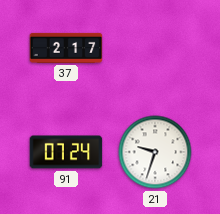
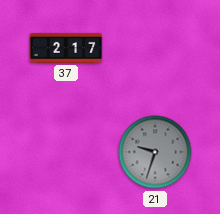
91: 07:24 -> none (66, 152)
21 dial: white -> grey (155, 152)
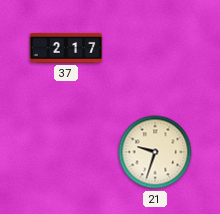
21 dial: grey -> cream (155, 152)
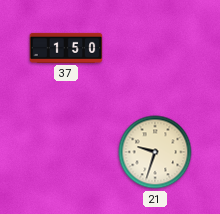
37: 2:17 -> 1:50 (66, 48)
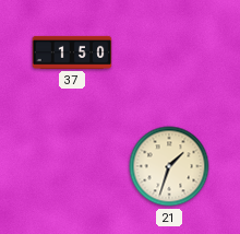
21: 9:33 -> 1:33 (169, 166)
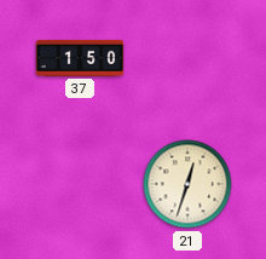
21: 1:33 -> 12:33 (187, 184)
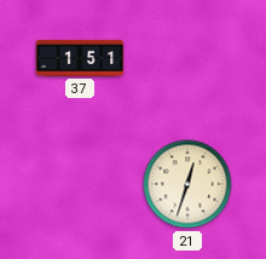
37: 1:50 -> 1:51 (80, 58)
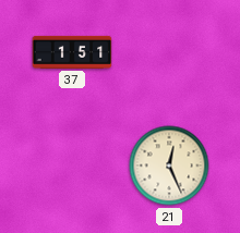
21: 12:33 -> 12:26 (169, 165)
